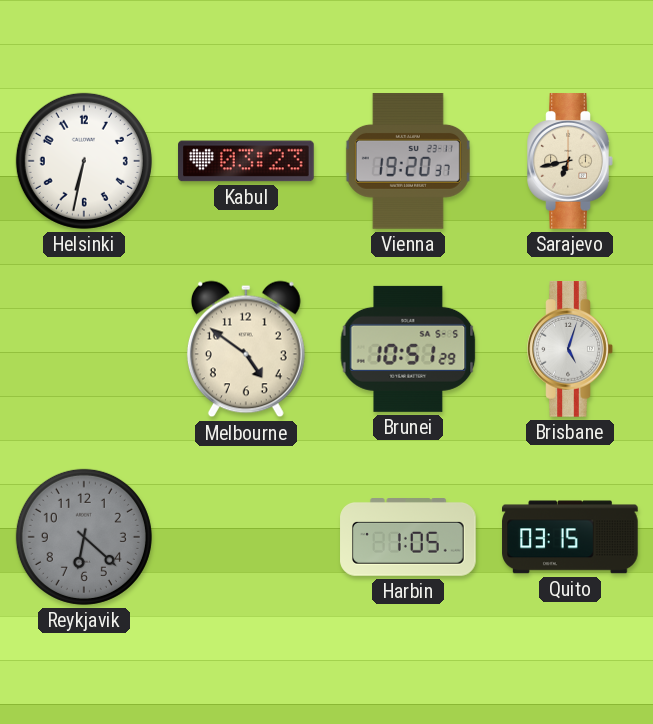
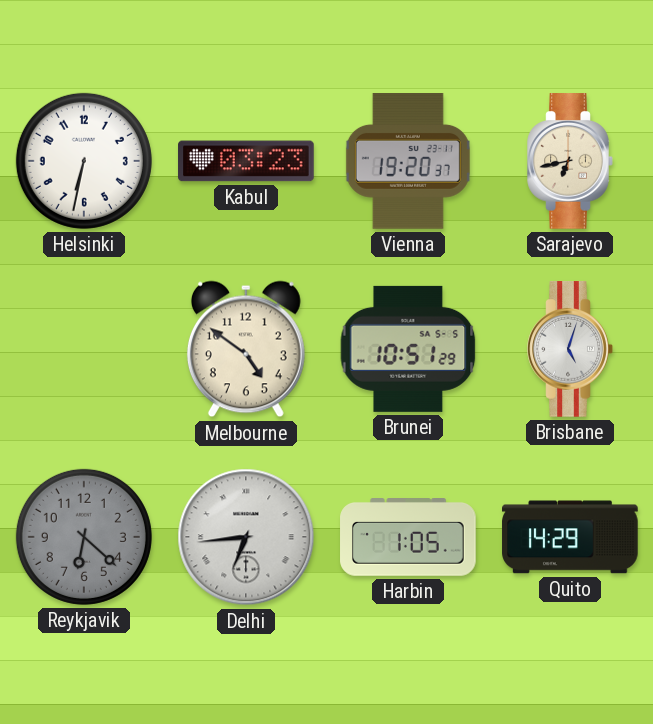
Delhi: none -> 6:44 (246, 537)
Quito: 03:15 -> 14:29 (570, 537)
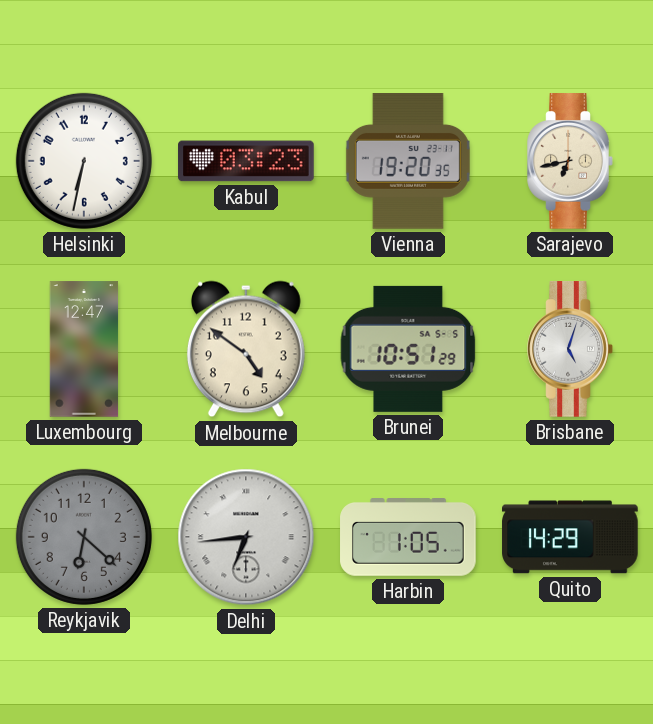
Vienna: 19:20:37 -> 19:20:35 (408, 161)
Luxembourg: none -> 12:47 (84, 349)
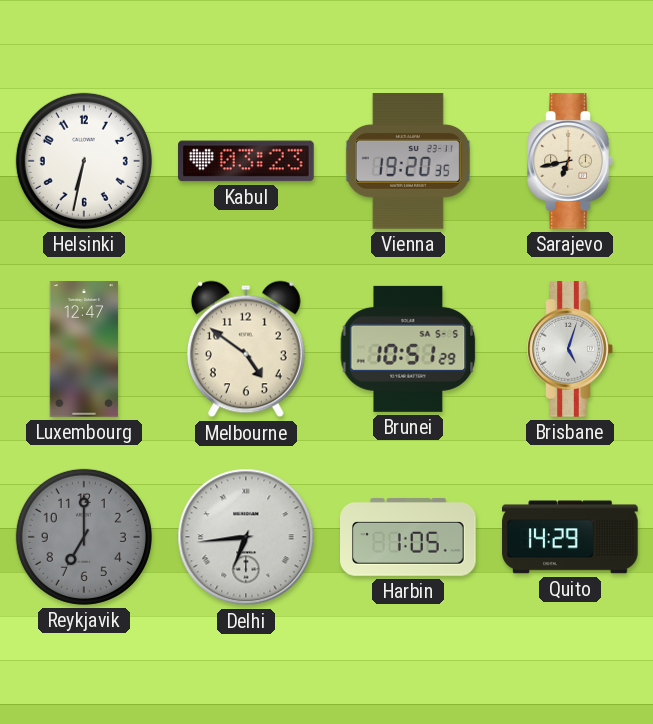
Reykjavik: 6:22 -> 7:00 (84, 537)
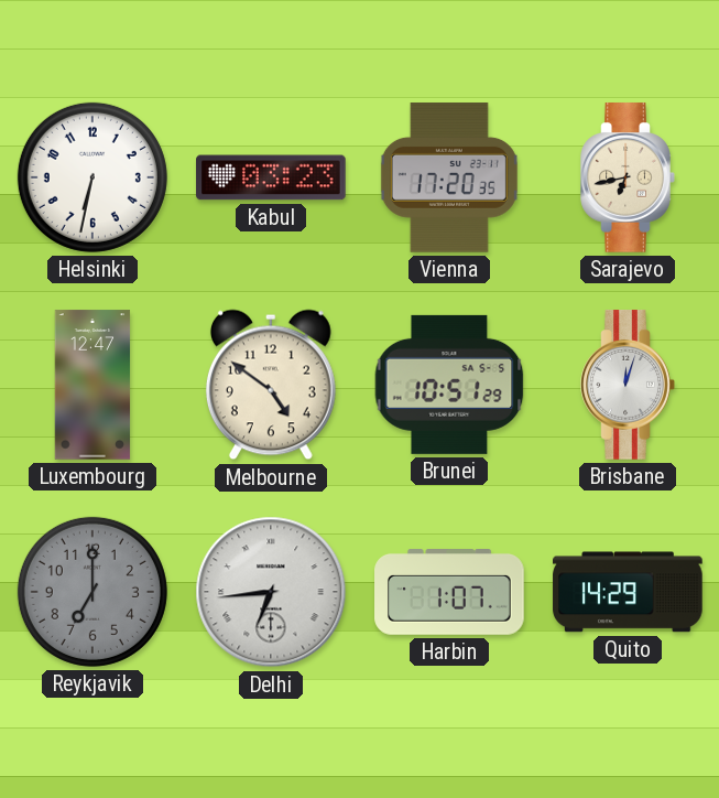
Vienna: 19:20 -> 17:20 (449, 177)
Brisbane: 5:03 -> 12:03 (628, 385)
Harbin: 1:05 -> 1:07 (449, 593)
